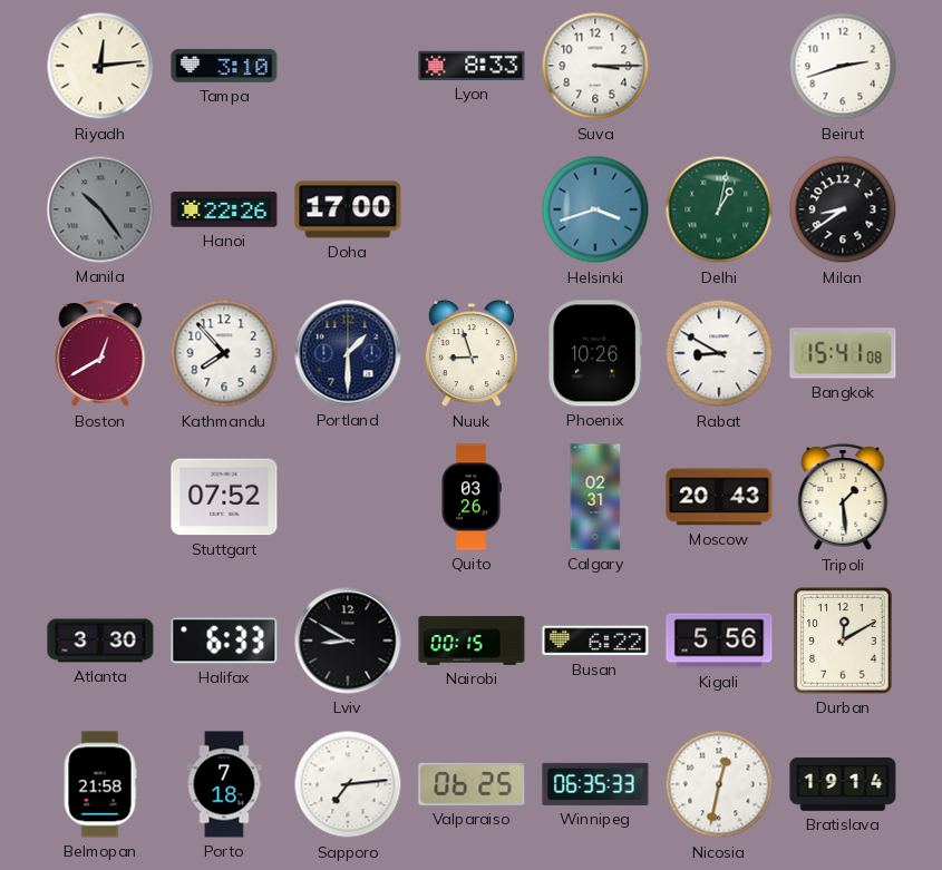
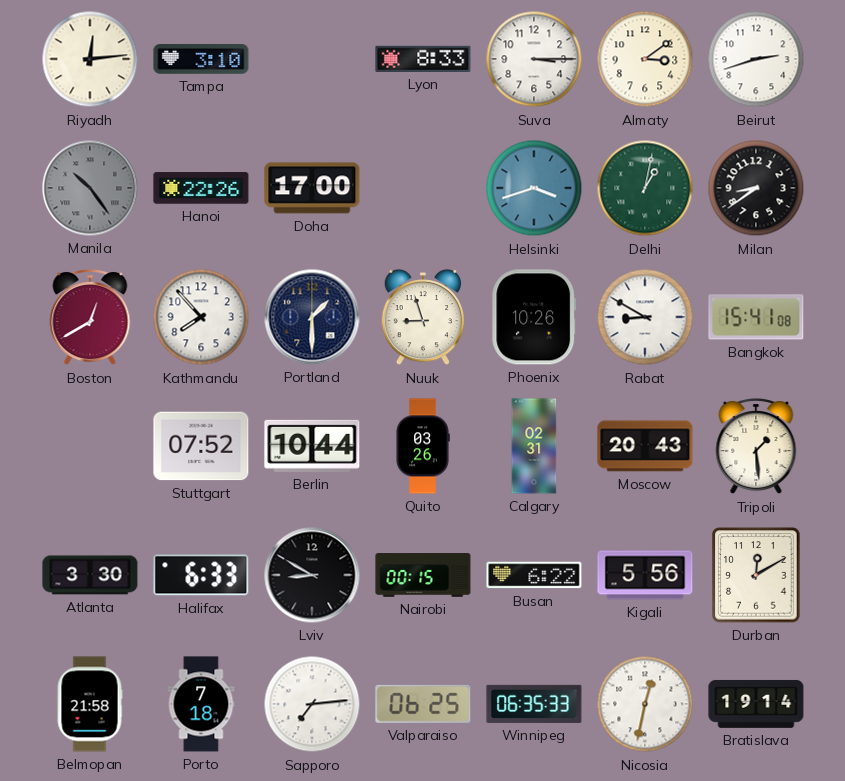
Almaty: none -> 3:09 (645, 59)
Berlin: none -> 10:44 (312, 446)
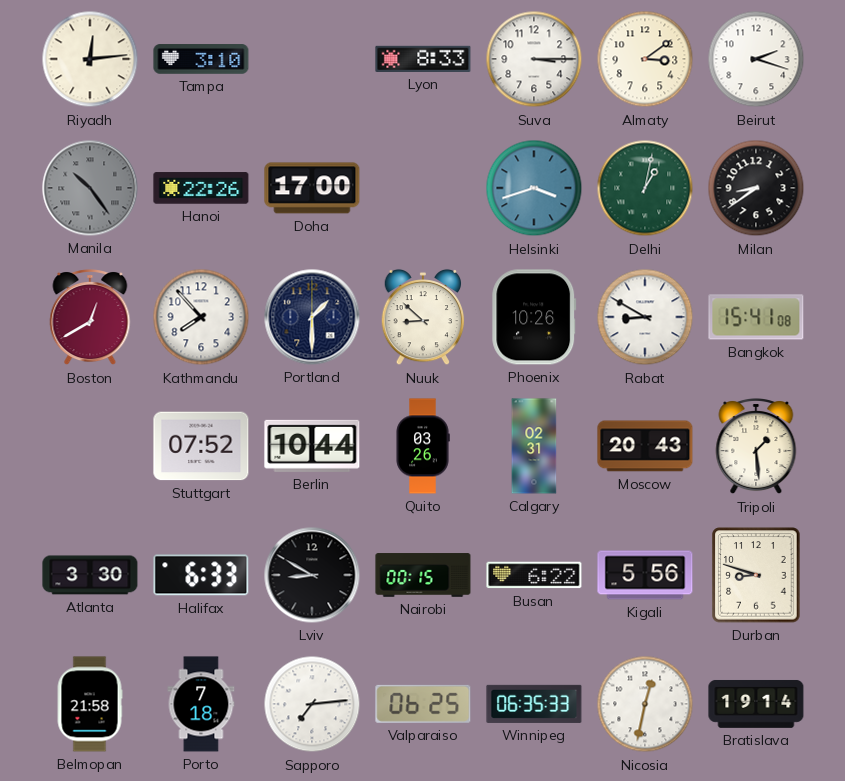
Beirut: 2:42 -> 2:18 (756, 59)
Nuuk: 8:57 -> 8:52 (423, 317)
Durban: 12:10 -> 8:48 (756, 575)
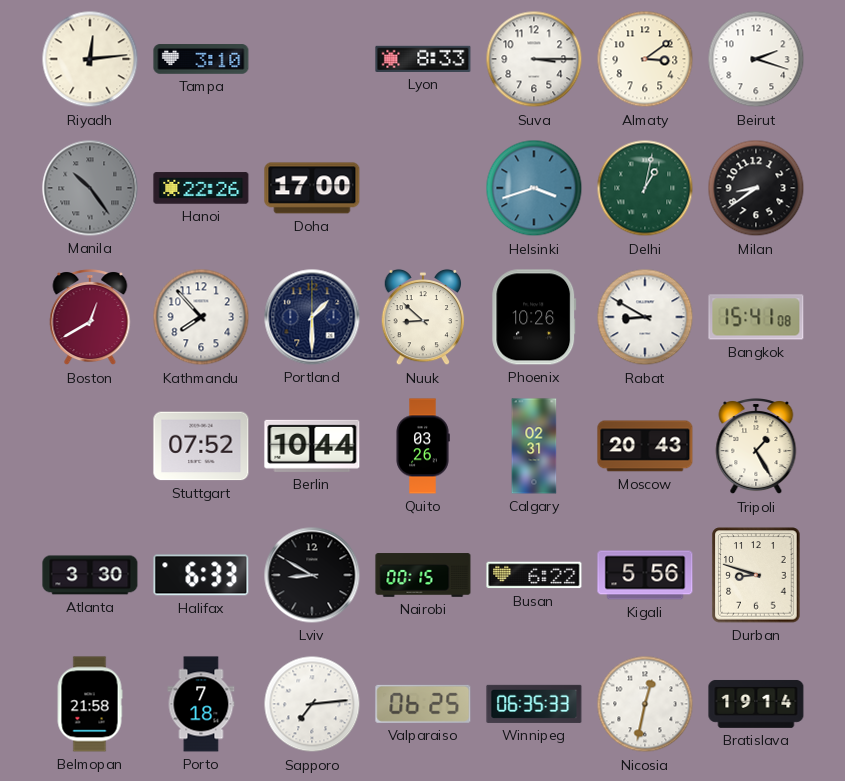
Tripoli: 1:29 -> 1:25 (756, 447)
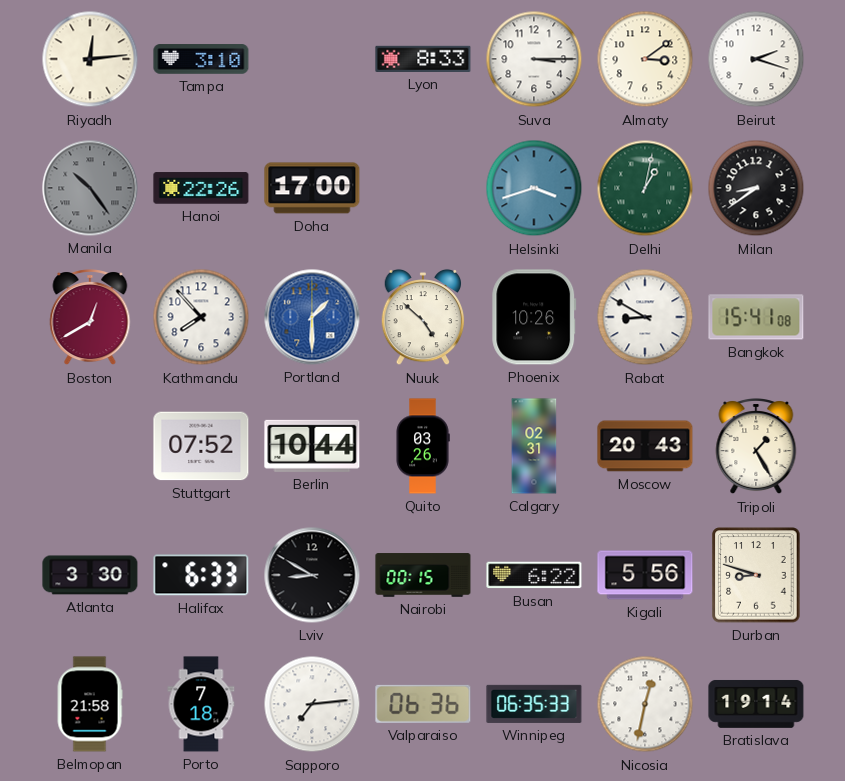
Portland dial: navy -> blue (312, 317)
Nuuk: 8:52 -> 4:52 (423, 317)
Valparaiso: 06:25 -> 06:36 (423, 704)
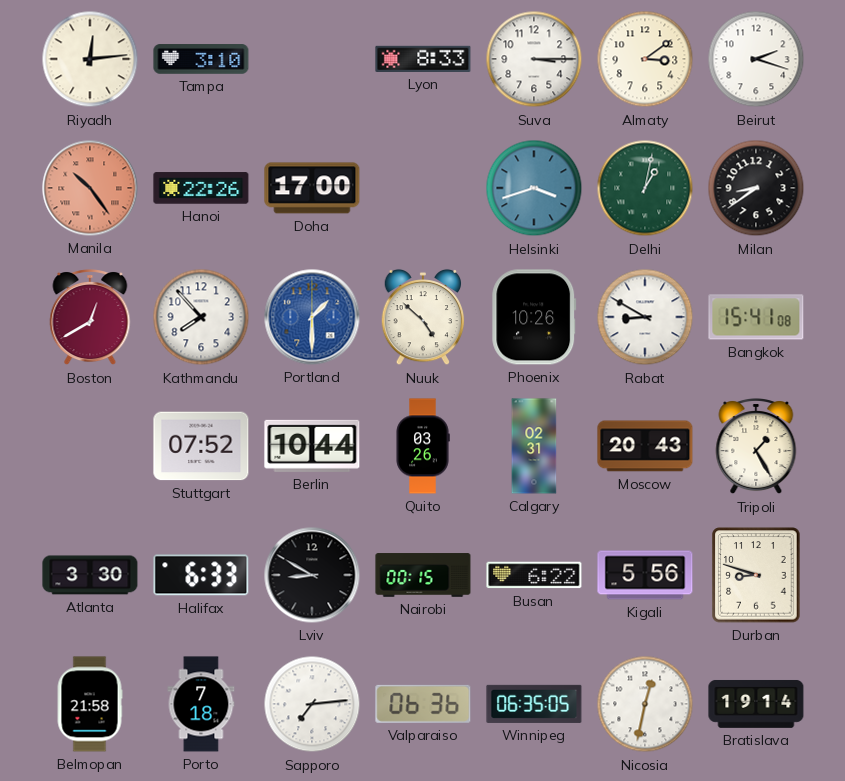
Manila dial: grey -> salmon (90, 188)
Winnipeg: 06:35:33 -> 06:35:05 (534, 704)
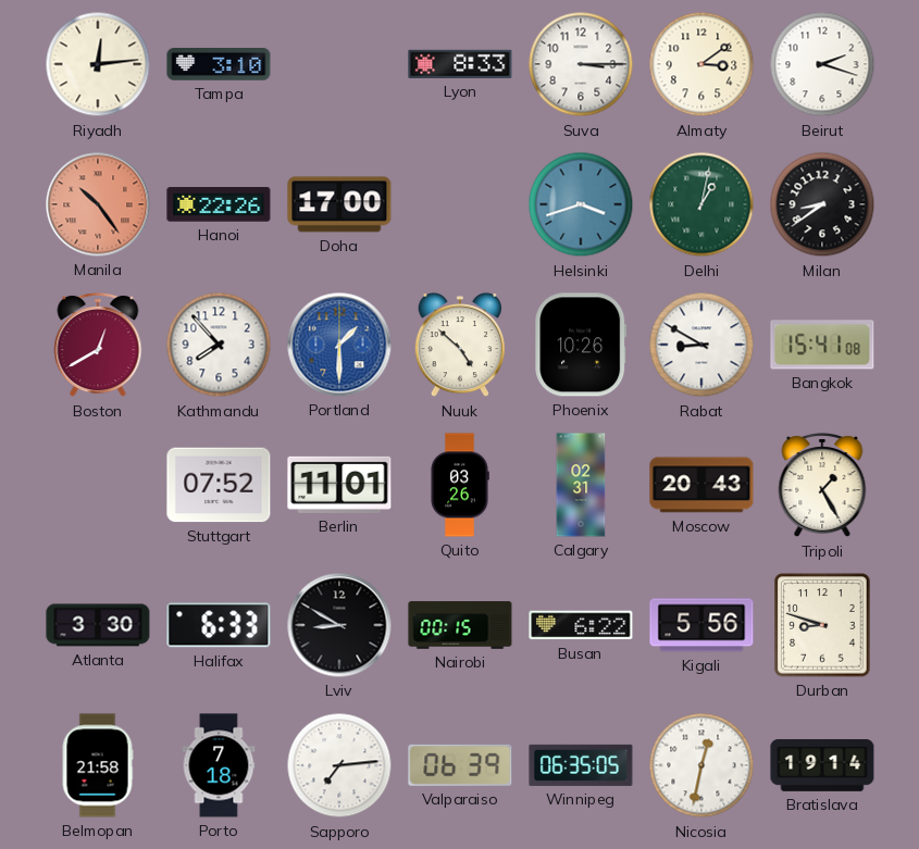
Berlin: 10:44 -> 11:01 (339, 485)
Valparaiso: 06:36 -> 06:39 (460, 765)
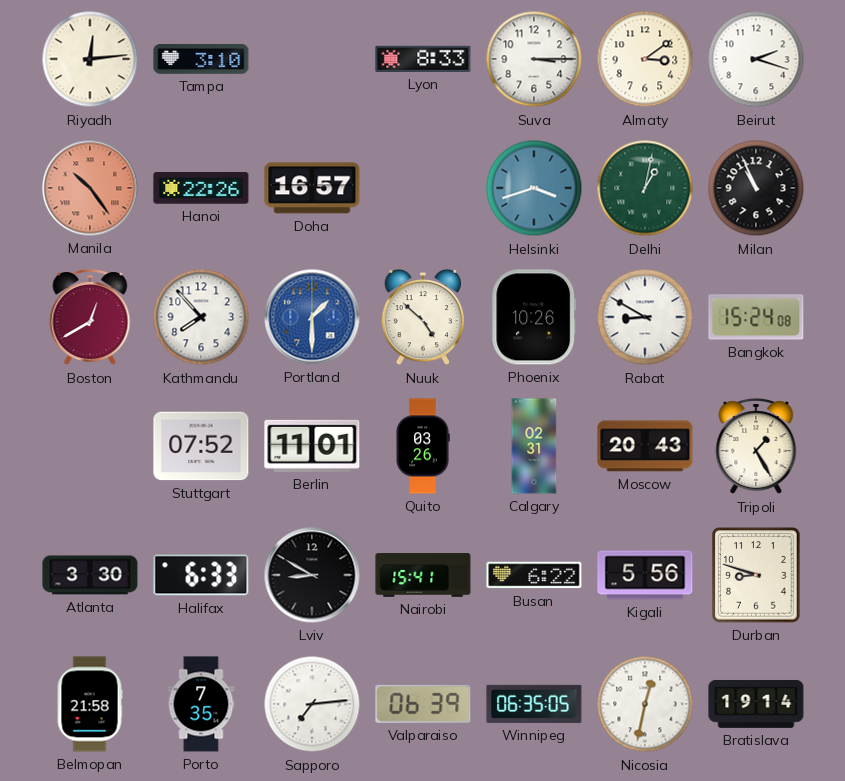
Doha: 17:00 -> 16:57 (312, 188)
Milan: 8:39 -> 10:56 (756, 188)
Bangkok: 15:41 -> 15:24 (756, 317)
Nairobi: 00:15 -> 15:41 (423, 575)
Porto: 7:18 -> 7:35 (201, 704)
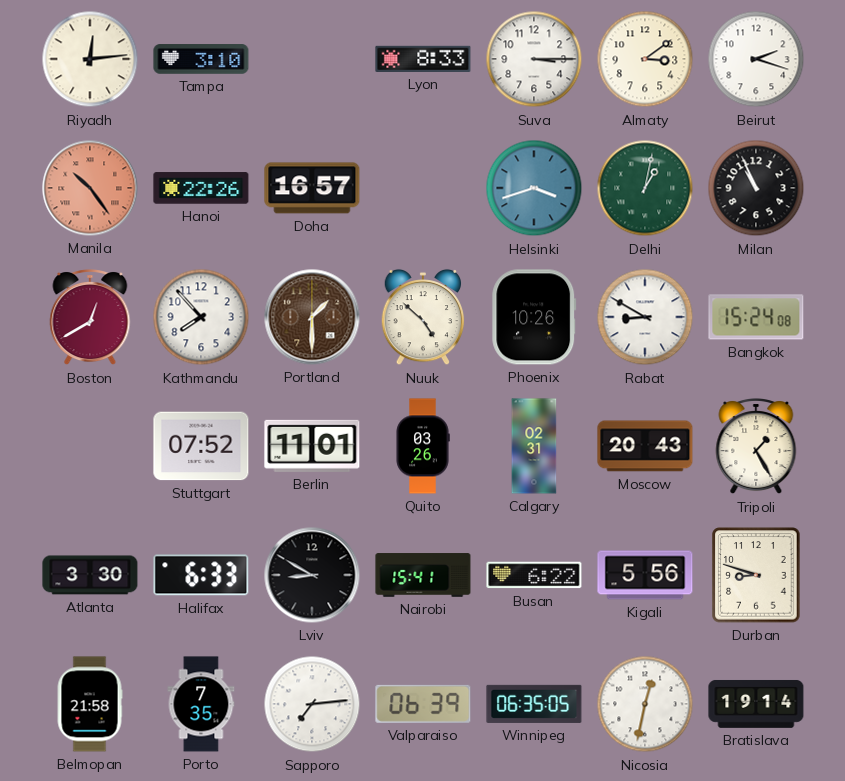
Portland dial: blue -> brown (312, 317)
